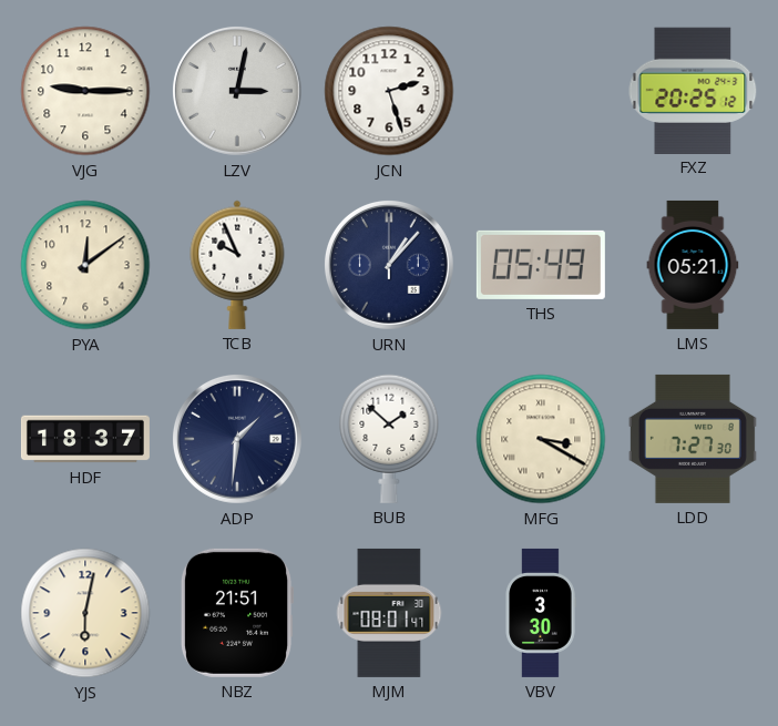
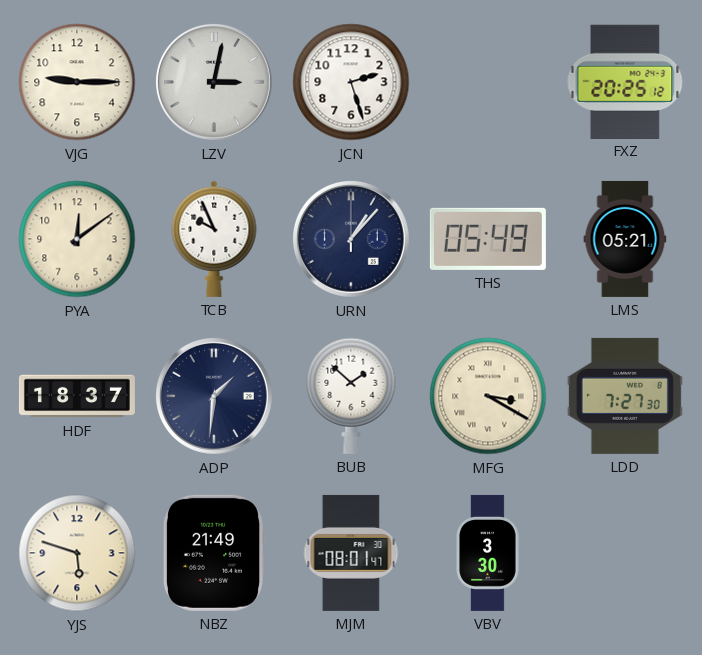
YJS: 6:02 -> 5:48 (77, 553)
NBZ: 21:51 -> 21:49 (214, 553)
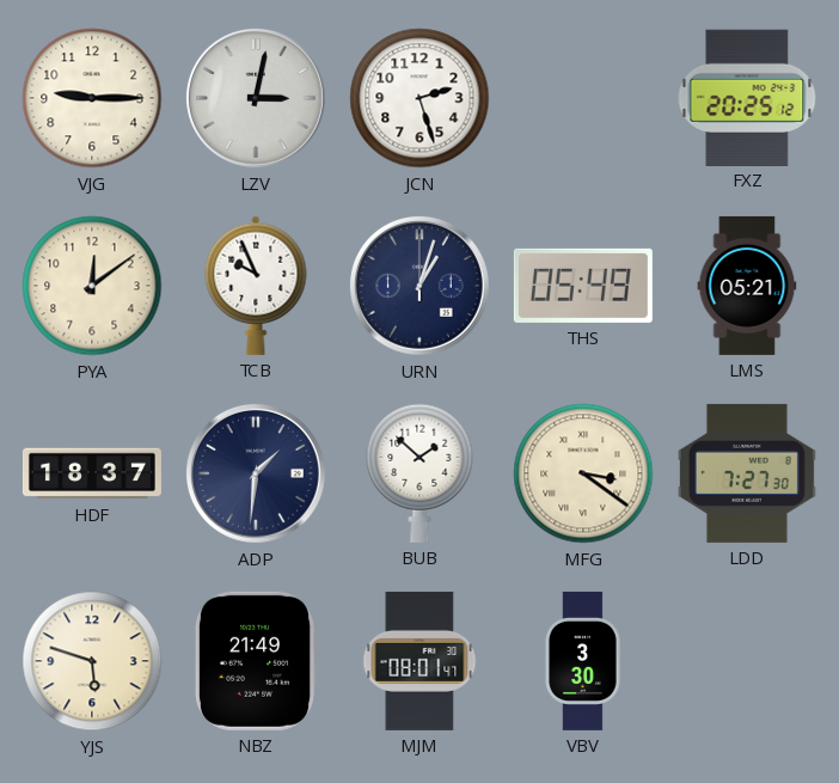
URN: 1:07 -> 1:03 (419, 286)
MFG: 3:20 -> 3:21 (583, 473)
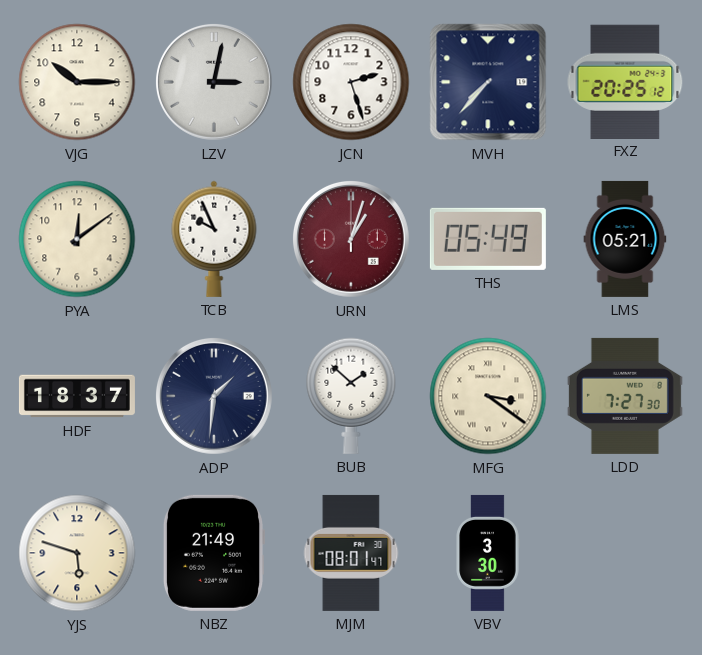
VJG: 9:15 -> 10:15 (77, 82)
MVH: none -> 7:37 (488, 82)
URN dial: navy -> burgundy (351, 239)
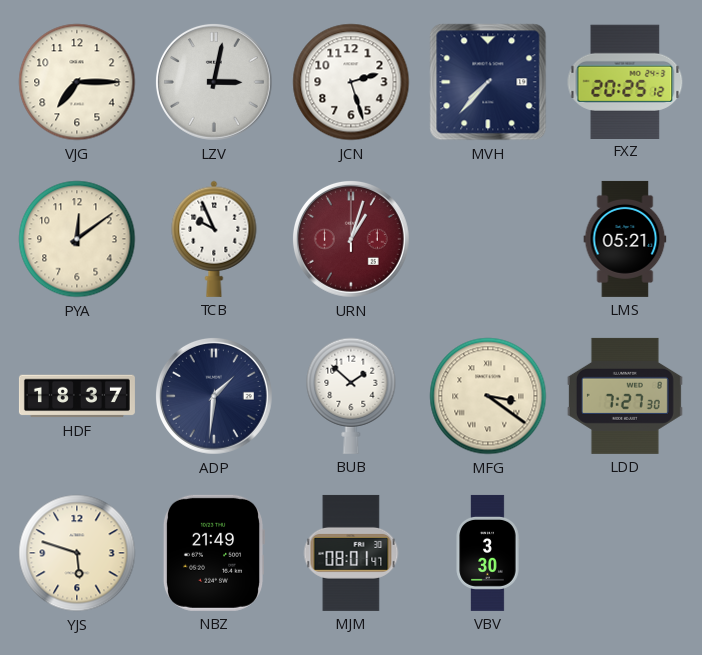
VJG: 10:15 -> 7:15 (77, 82)
THS: 05:49 -> none (488, 239)
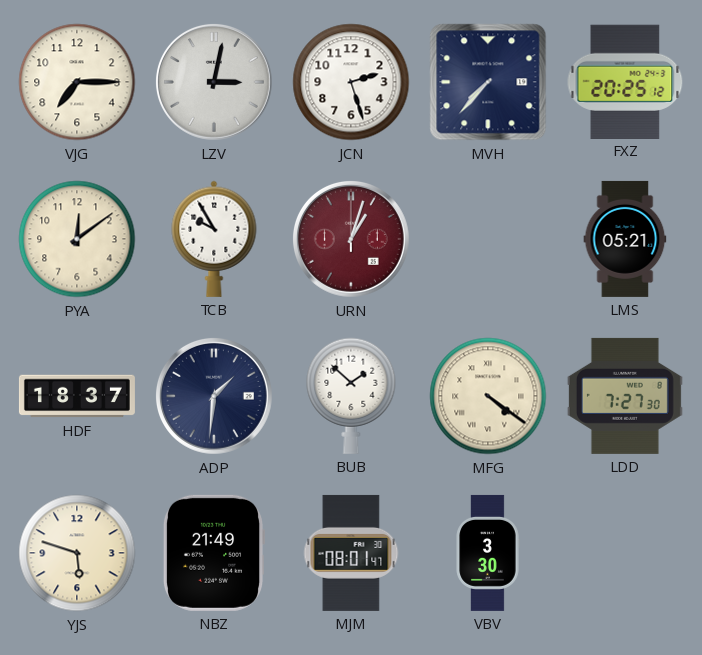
TCB: 9:56 -> 9:55 (214, 239)
MFG: 3:21 -> 4:21 (488, 396)
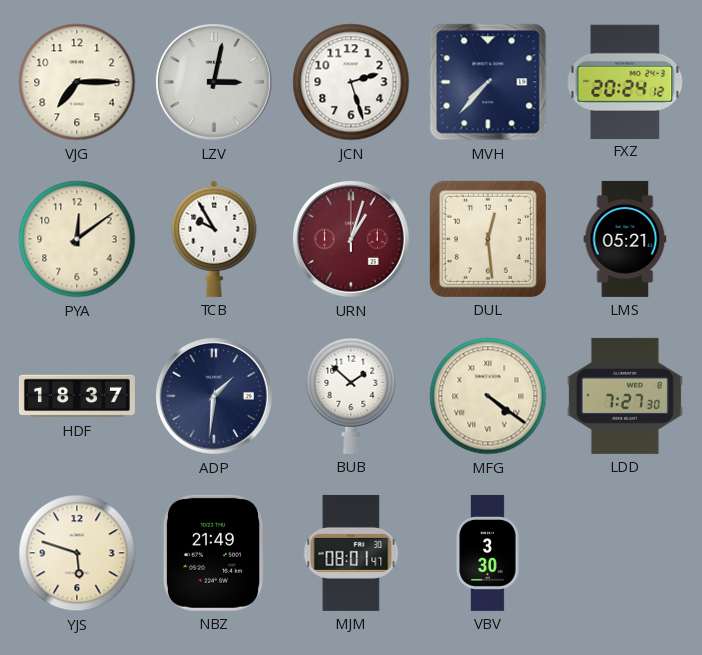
FXZ: 20:25 -> 20:24 (625, 81)
DUL: none -> 12:29 (488, 239)
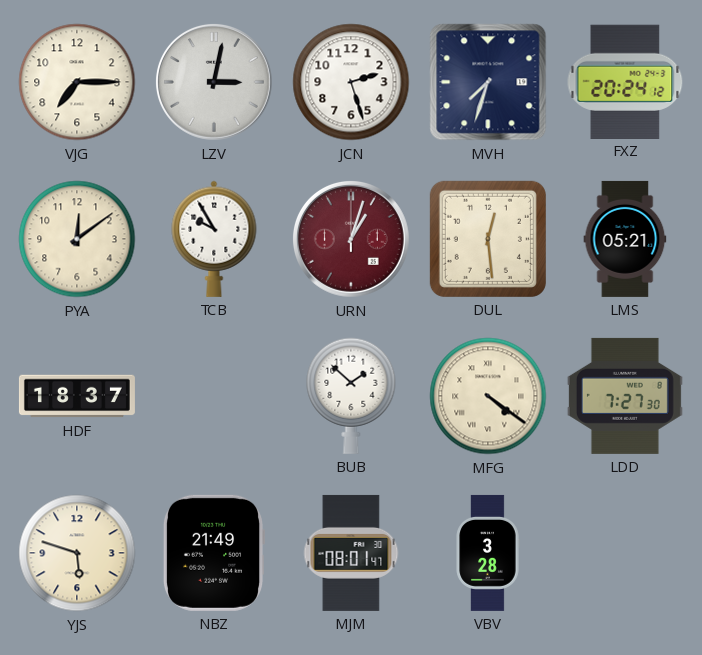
MVH: 7:37 -> 7:33 (488, 82)
ADP: 1:31 -> none (214, 396)
VBV: 3:30 -> 3:28 (488, 553)
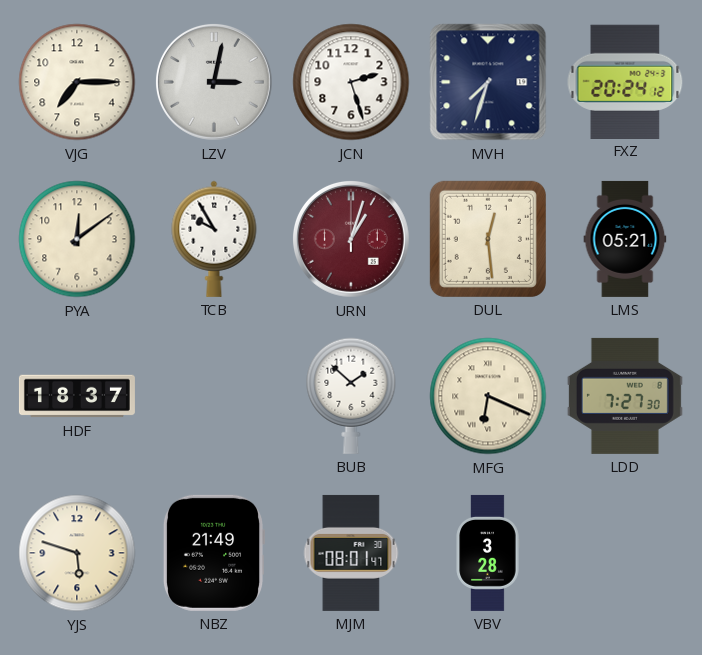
MFG: 4:21 -> 6:19 (488, 396)
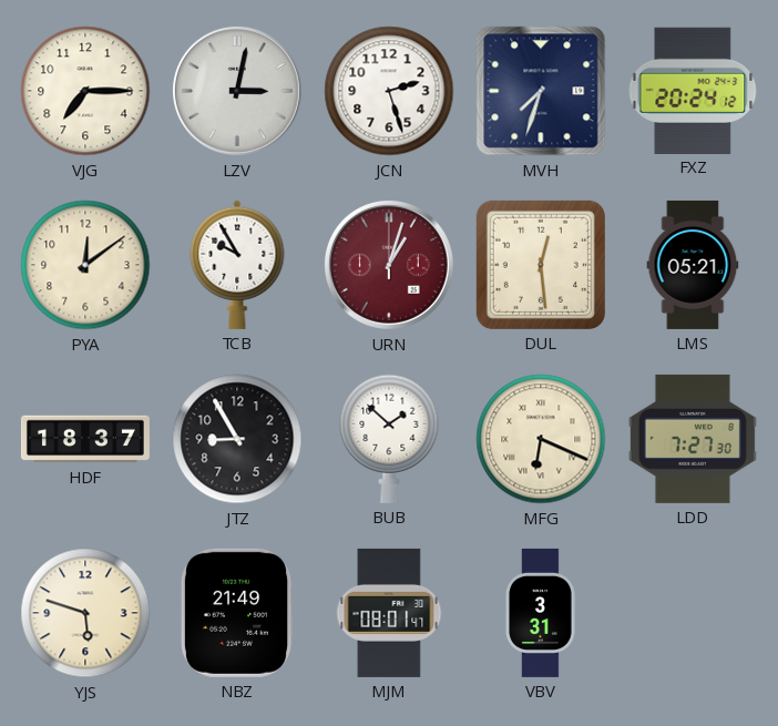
JTZ: none -> 8:55 (237, 439)
VBV: 3:28 -> 3:31 (541, 613)
